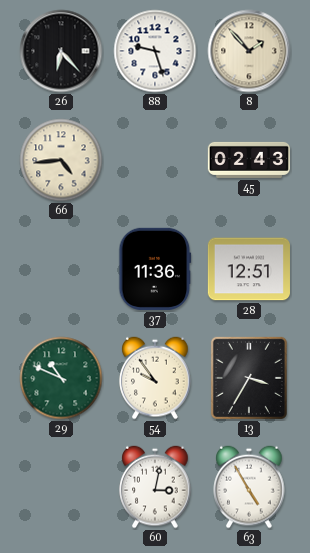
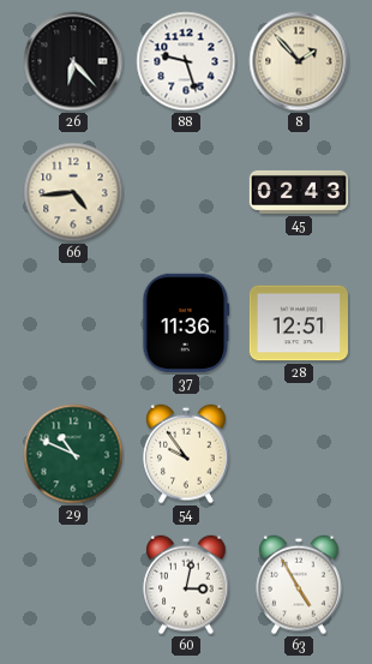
13: 3:35 -> none (249, 378)
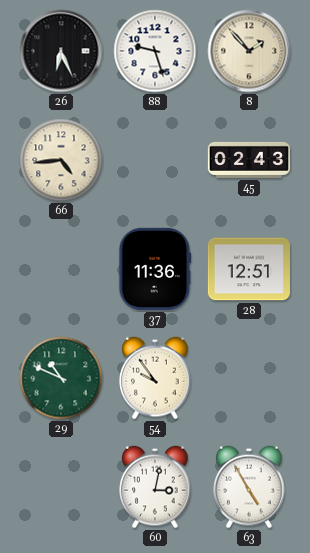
26: 6:23 -> 6:26 (61, 51)
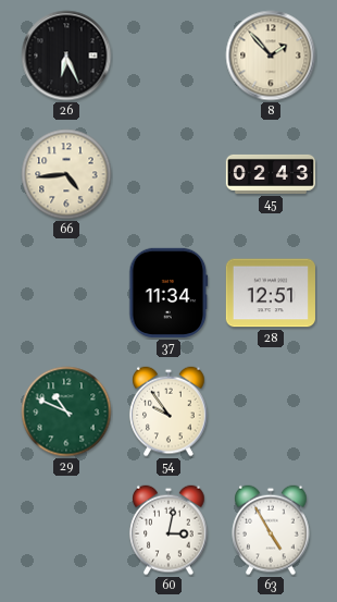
88: 9:27 -> none (155, 51)
37: 11:36 -> 11:34 (168, 293)
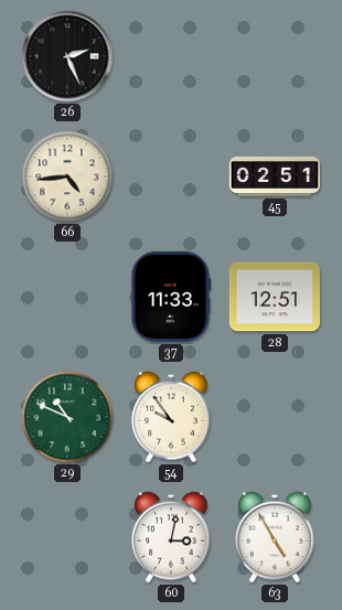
26: 6:26 -> 2:26 (67, 56)
8: 1:53 -> none (271, 56)
45: 02:43 -> 02:51 (274, 176)
37: 11:34 -> 11:33 (171, 297)
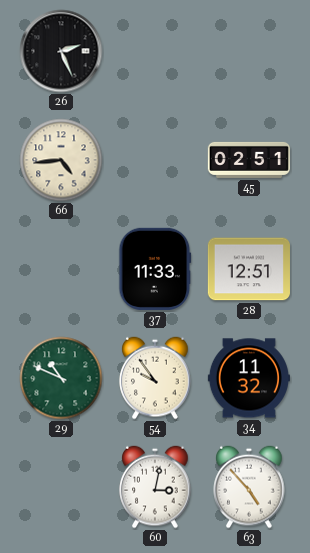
34: none -> 11:32 (249, 378)
63: 4:55 -> 4:53 (249, 487)
